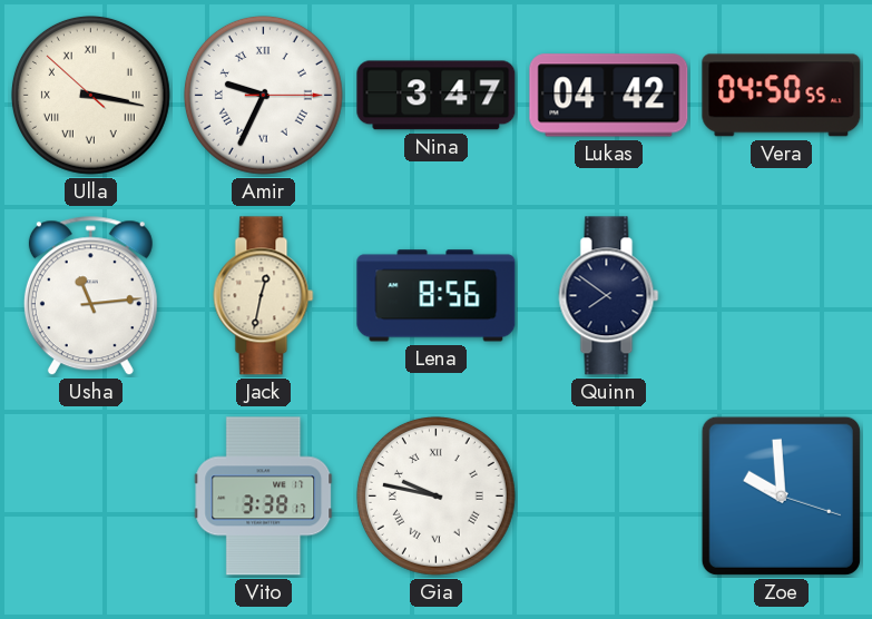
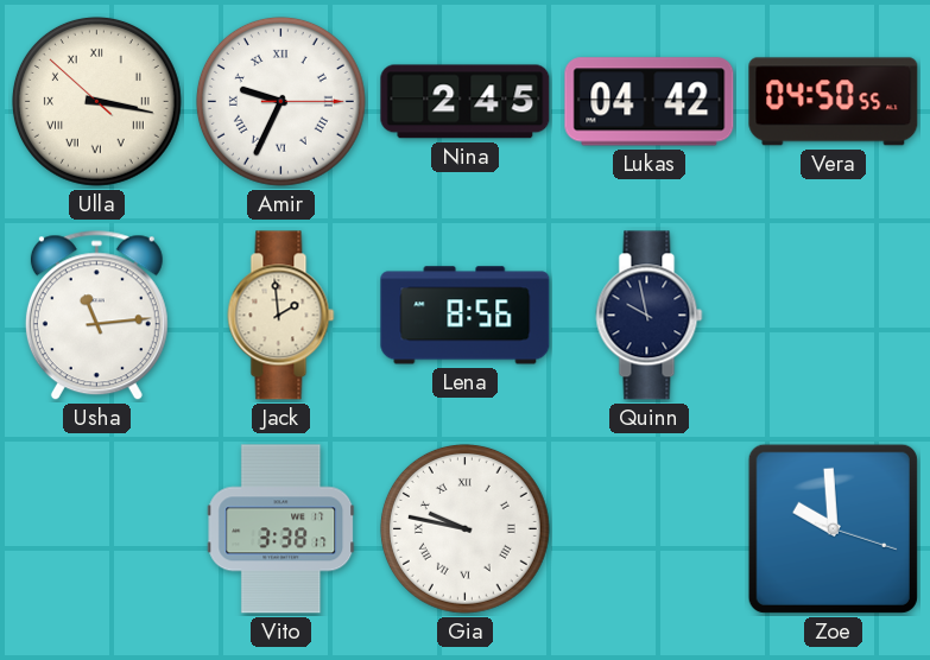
Nina: 3:47 -> 2:45 (466, 102)
Jack: 12:32 -> 1:59 (281, 316)
Quinn: 7:51 -> 9:58 (650, 316)
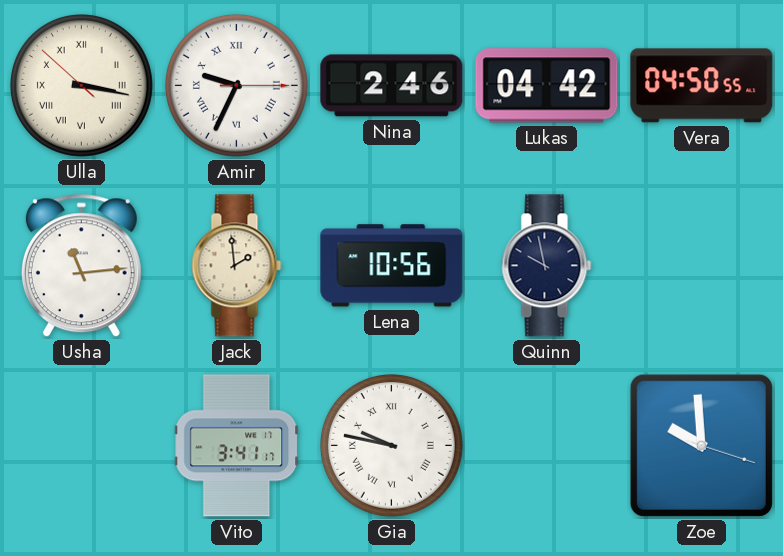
Nina: 2:45 -> 2:46 (392, 86)
Lena: 8:56 -> 10:56 (392, 266)
Vito: 3:38 -> 3:41 (237, 446)
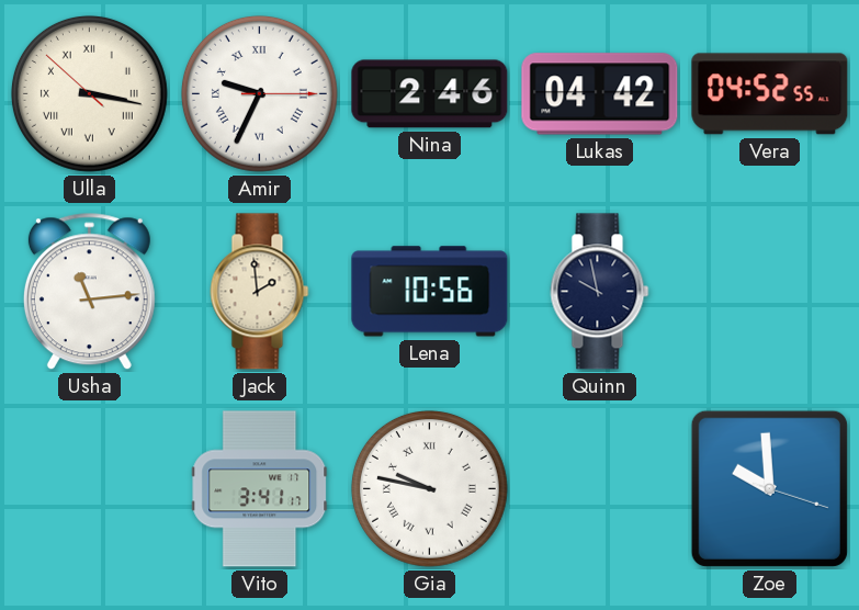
Vera: 04:50 -> 04:52 (770, 94)
